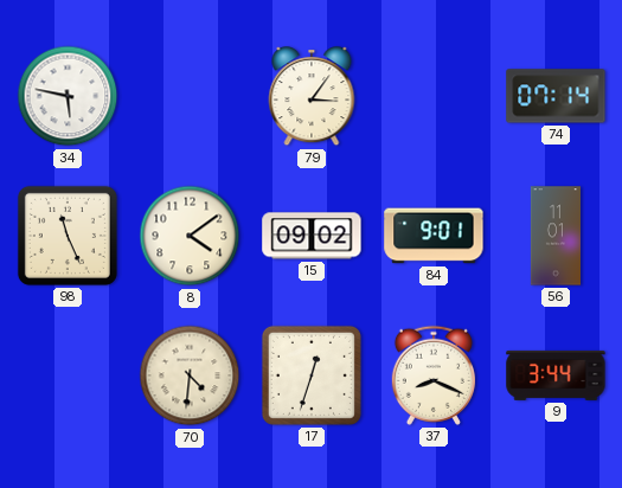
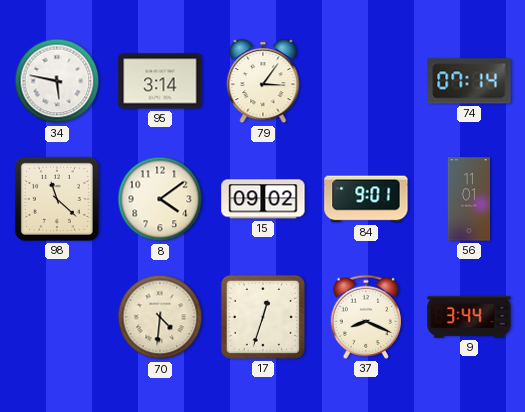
95: none -> 3:14 (160, 81)
98: 11:26 -> 11:22 (57, 199)
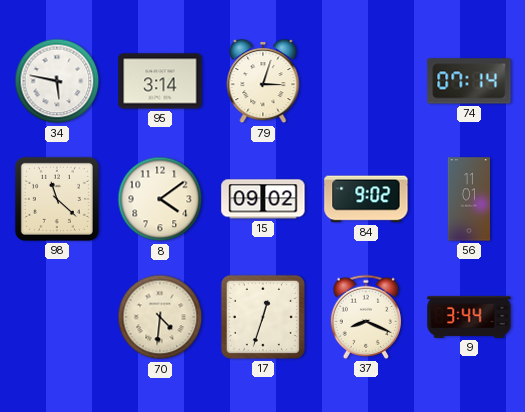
79: 3:06 -> 3:03 (263, 82)
84: 9:01 -> 9:02 (366, 199)
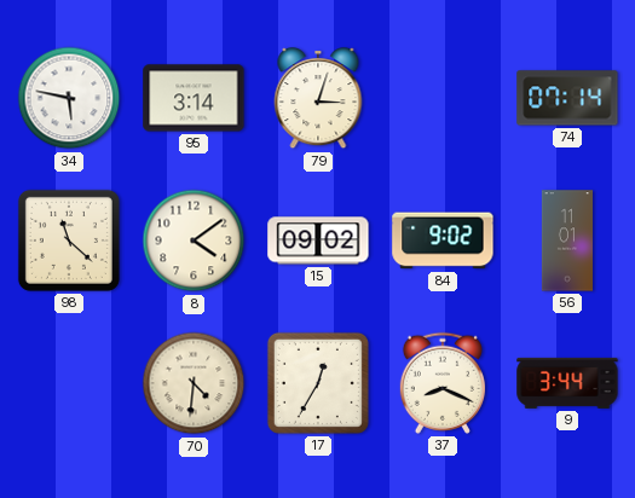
17: 12:33 -> 12:35 (318, 383)
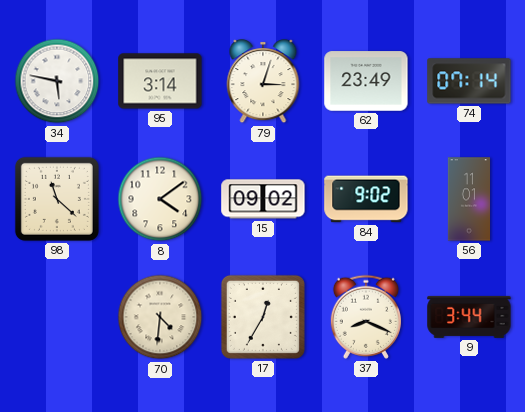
62: none -> 23:49 (366, 81)
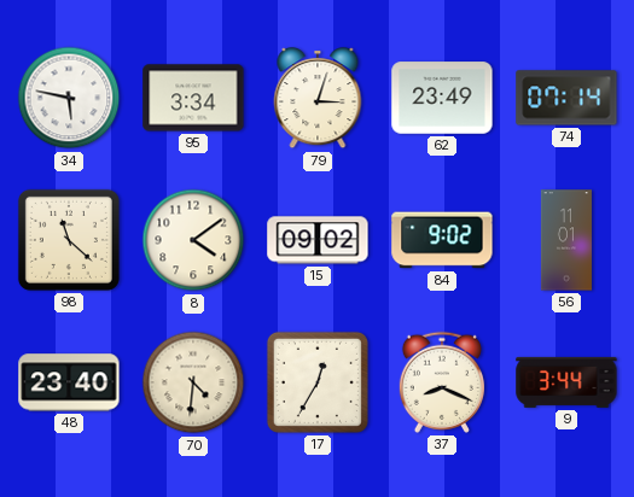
95: 3:14 -> 3:34 (193, 98)
48: none -> 23:40 (69, 382)
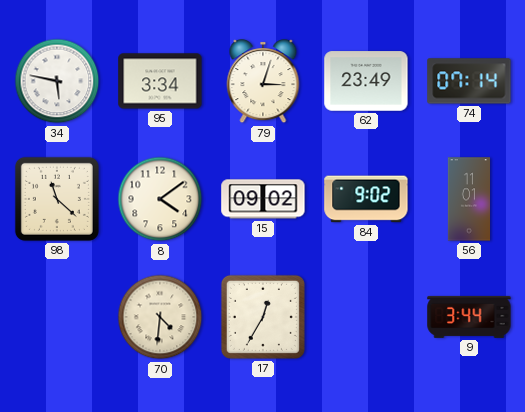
48: 23:40 -> none (69, 382)
37: 8:19 -> none (442, 382)
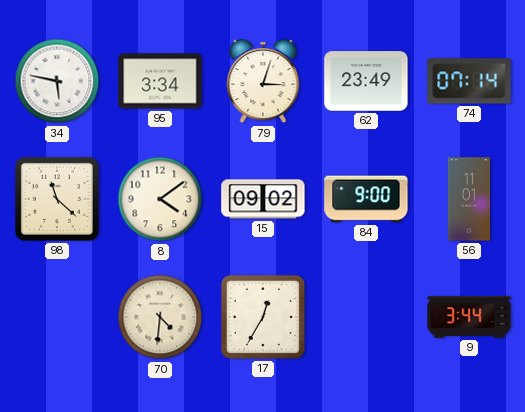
84: 9:02 -> 9:00 (366, 199)
